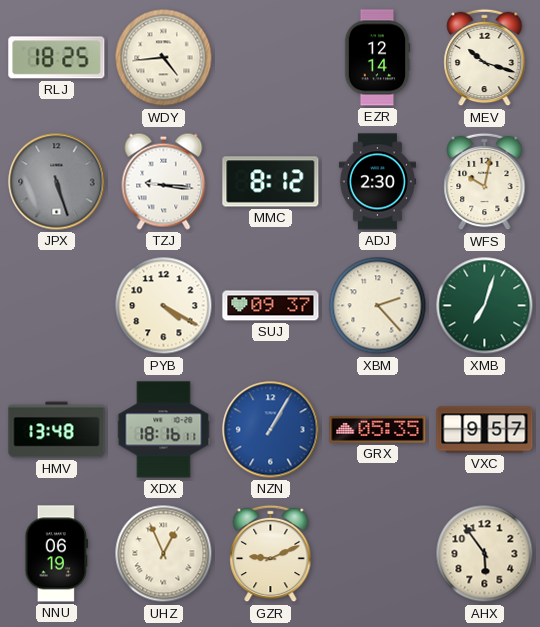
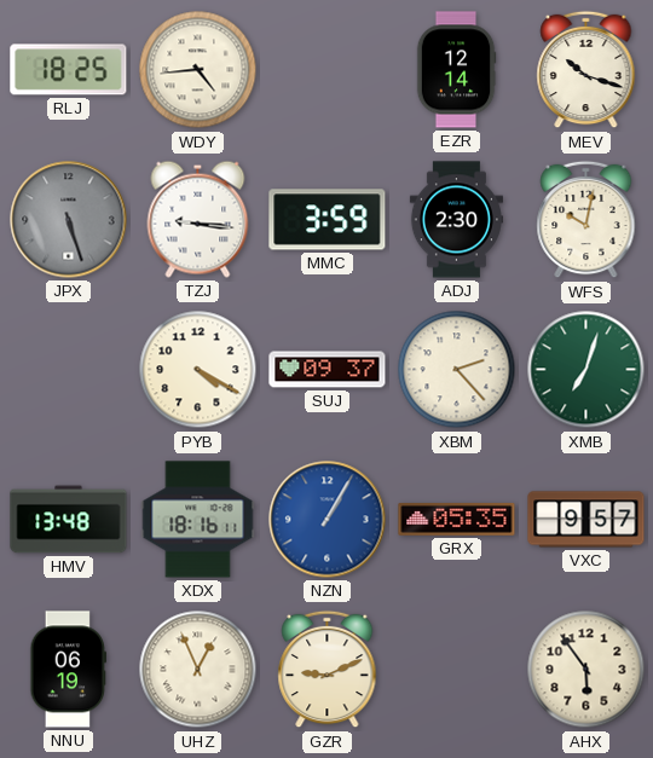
MMC: 8:12 -> 3:59 (328, 220)
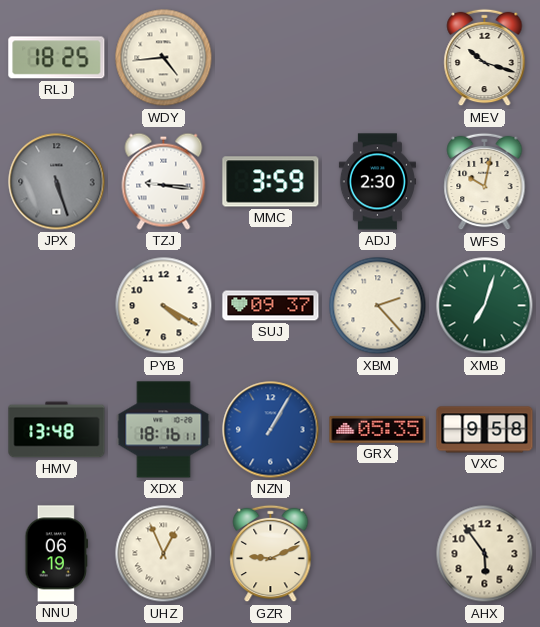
EZR: 12:14 -> none (456, 70)
VXC: 9:57 -> 9:58 (485, 430)
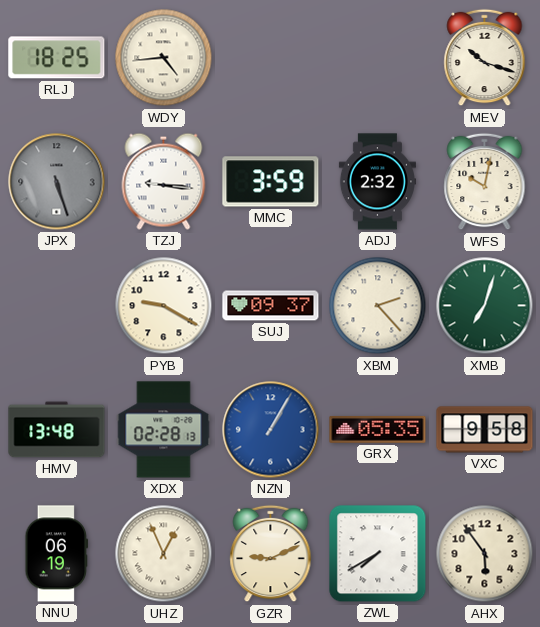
ADJ: 2:30 -> 2:32 (377, 182)
PYB: 4:20 -> 9:20 (164, 306)
XDX: 18:16 -> 02:28 (164, 430)
ZWL: none -> 7:40 (378, 554)
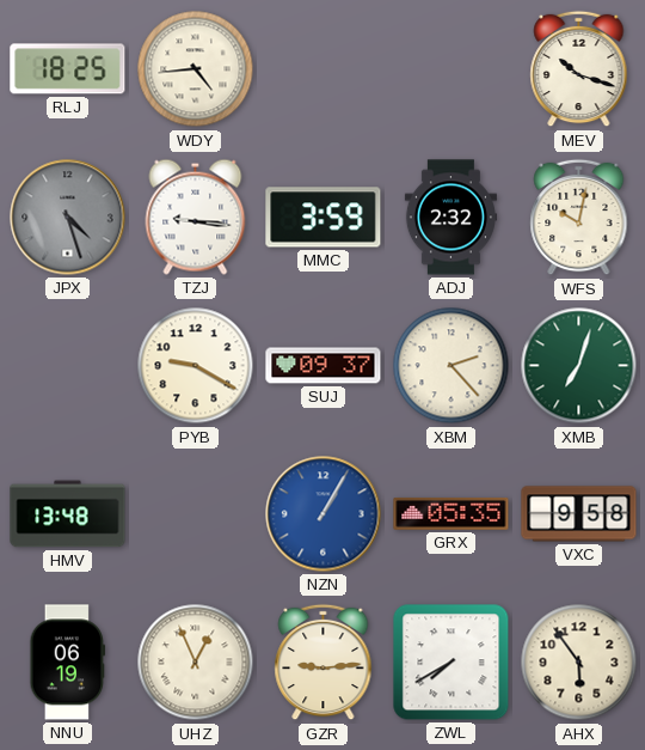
JPX: 5:27 -> 4:27 (68, 218)
XDX: 02:28 -> none (164, 430)
GZR: 9:11 -> 9:14 (324, 663)
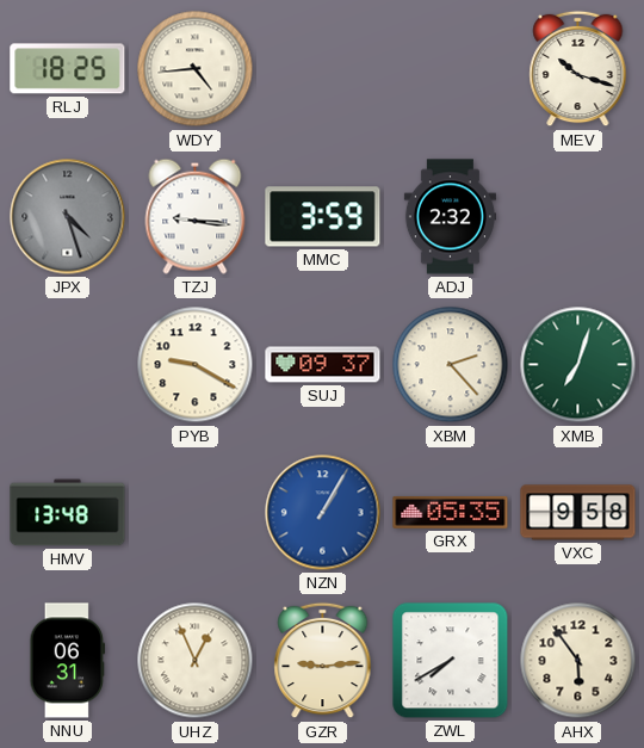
WFS: 10:02 -> none (579, 218)
NNU: 06:19 -> 06:31 (68, 661)
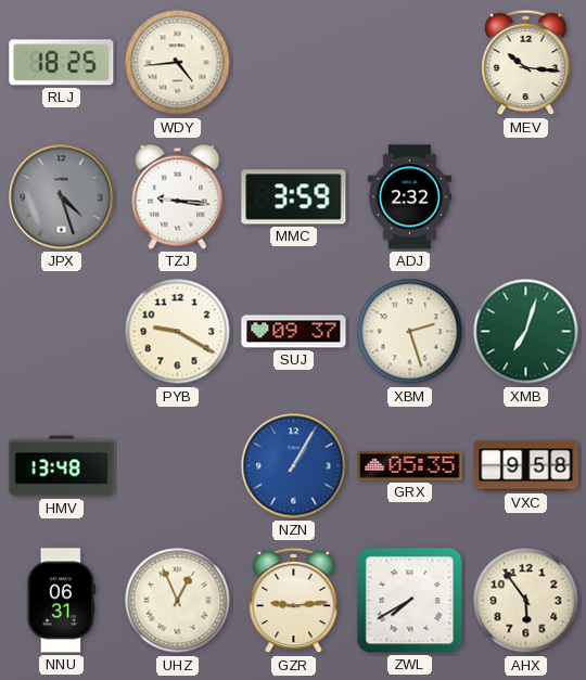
MEV: 10:18 -> 10:16 (526, 63)
XBM: 2:23 -> 2:27 (410, 332)
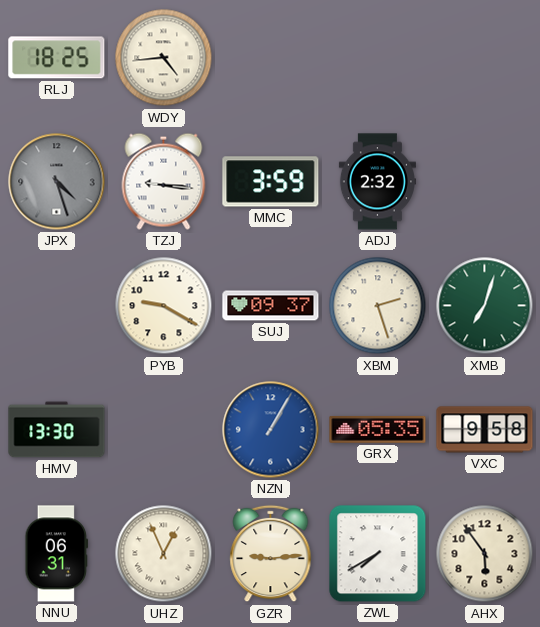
MEV: 10:16 -> none (526, 63)
HMV: 13:48 -> 13:30 (57, 430)
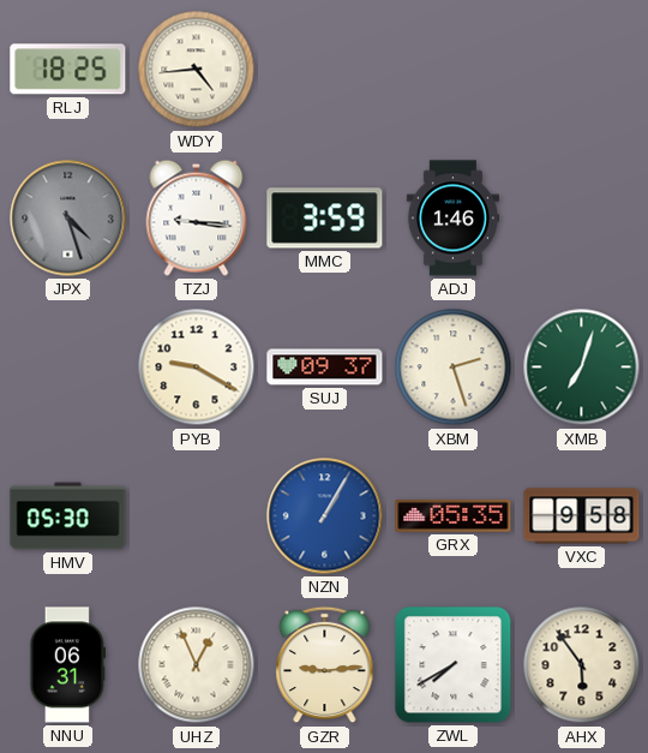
ADJ: 2:32 -> 1:46 (452, 219)
HMV: 13:30 -> 05:30 (68, 516)
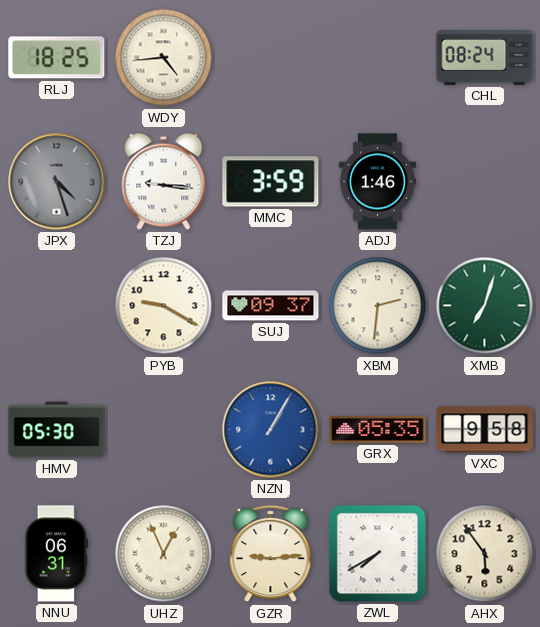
CHL: none -> 08:24 (485, 58)
XBM: 2:27 -> 2:31 (378, 306)
